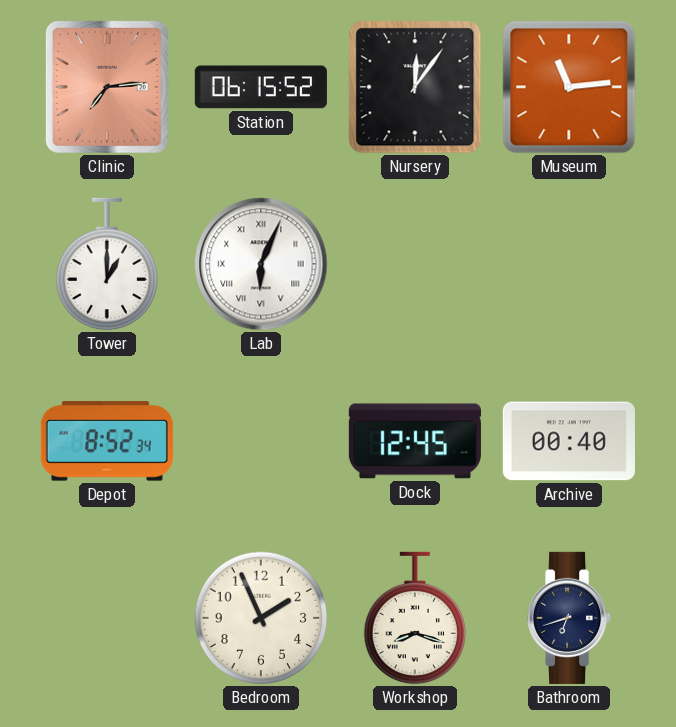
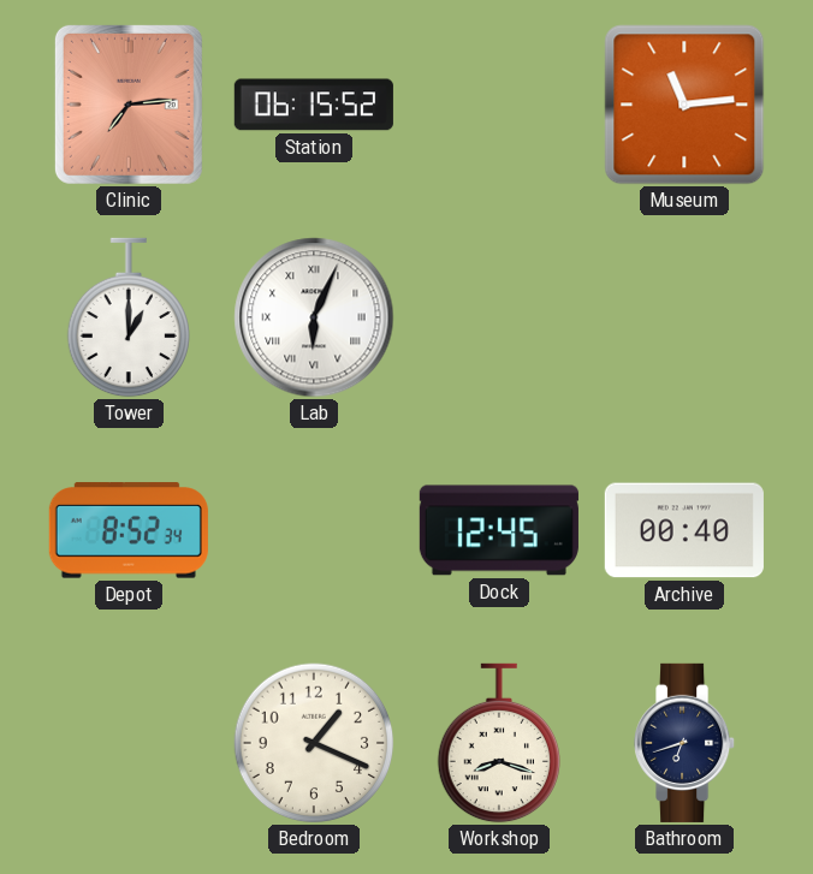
Nursery: 12:06 -> none (415, 87)
Bedroom: 1:56 -> 1:19 (314, 743)
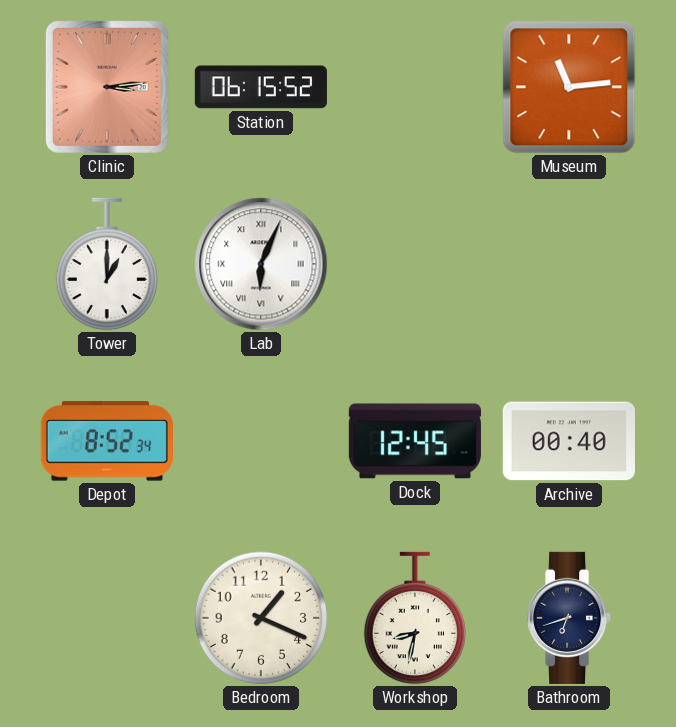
Clinic: 7:14 -> 3:14 (107, 87)
Workshop: 8:18 -> 8:32 (414, 618)
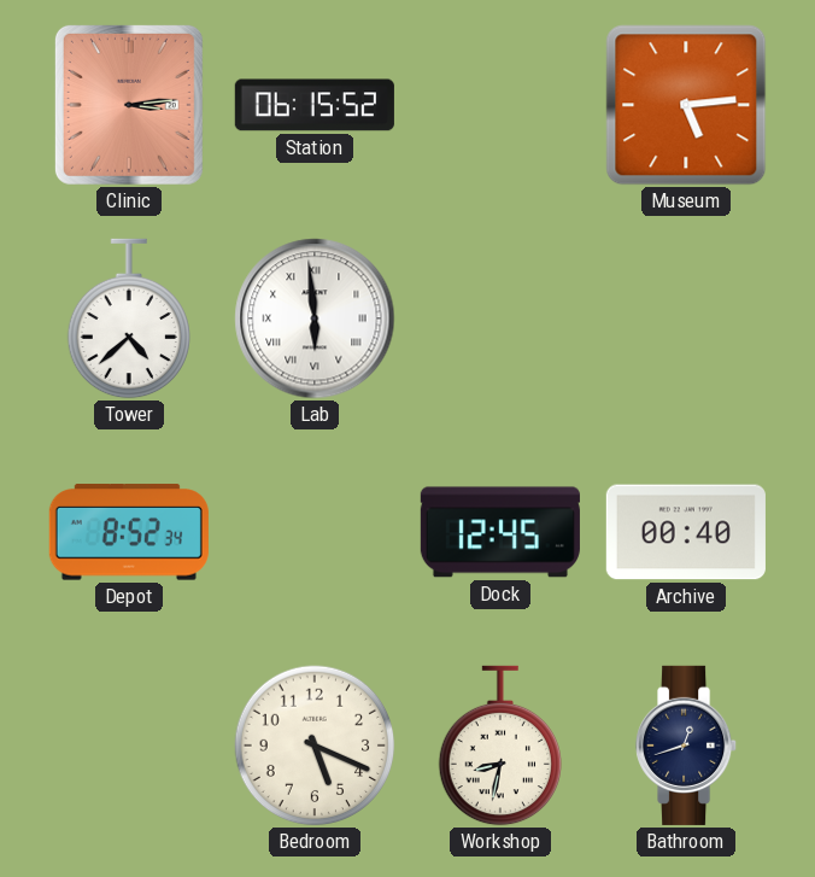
Museum: 11:14 -> 5:14 (686, 105)
Tower: 1:00 -> 4:38 (128, 318)
Lab: 6:04 -> 5:59 (315, 318)
Bedroom: 1:19 -> 5:19 (315, 746)
Bathroom: 6:42 -> 12:42 (687, 746)
